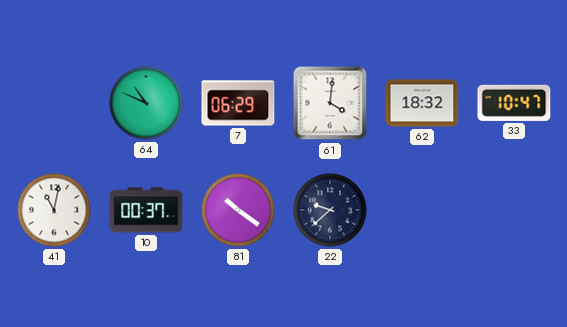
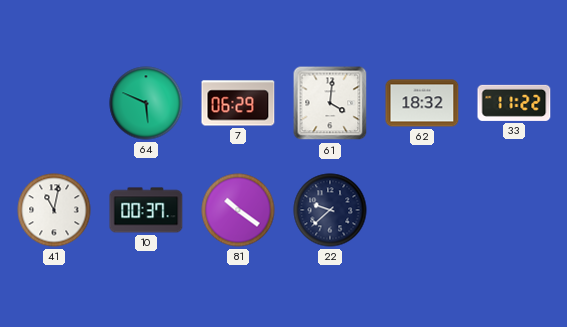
64: 10:49 -> 5:49 (146, 103)
33: 10:47 -> 11:22 (514, 103)
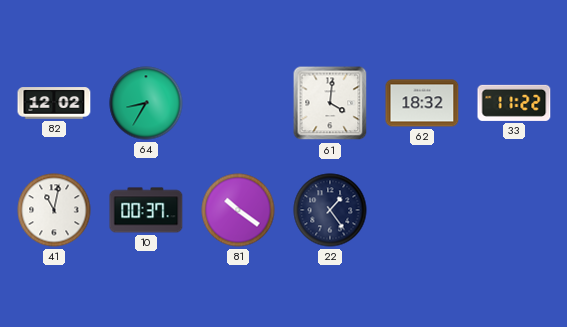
82: none -> 12:02 (54, 103)
64: 5:49 -> 8:35 (146, 103)
7: 06:29 -> none (238, 103)
22: 9:38 -> 1:24 (330, 210)
